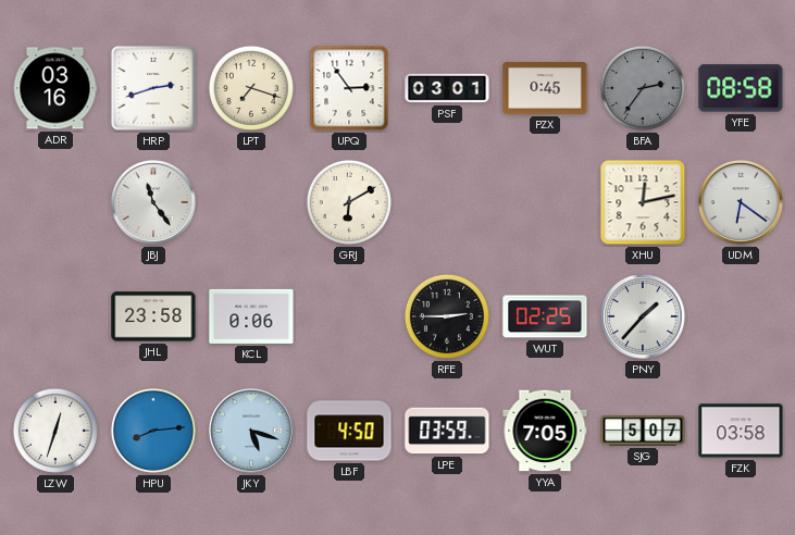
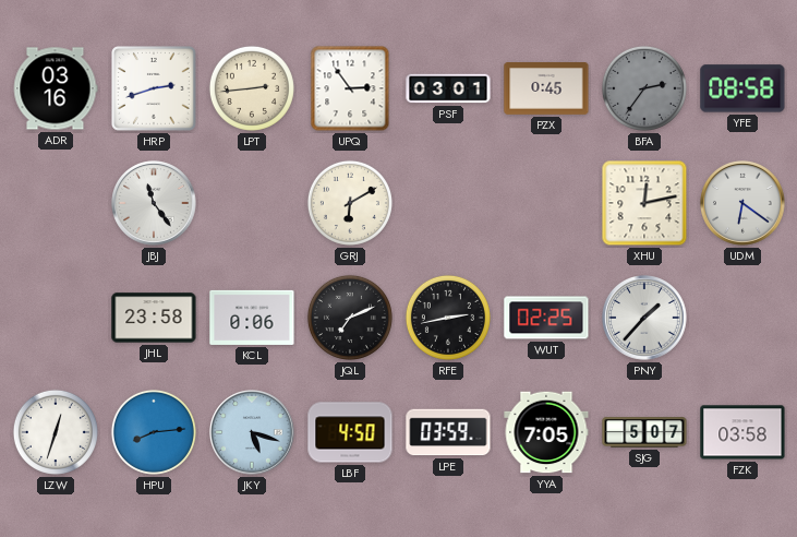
LPT: 7:18 -> 2:44 (252, 88)
JQL: none -> 7:11 (350, 318)
RFE: 2:45 -> 2:43 (448, 318)
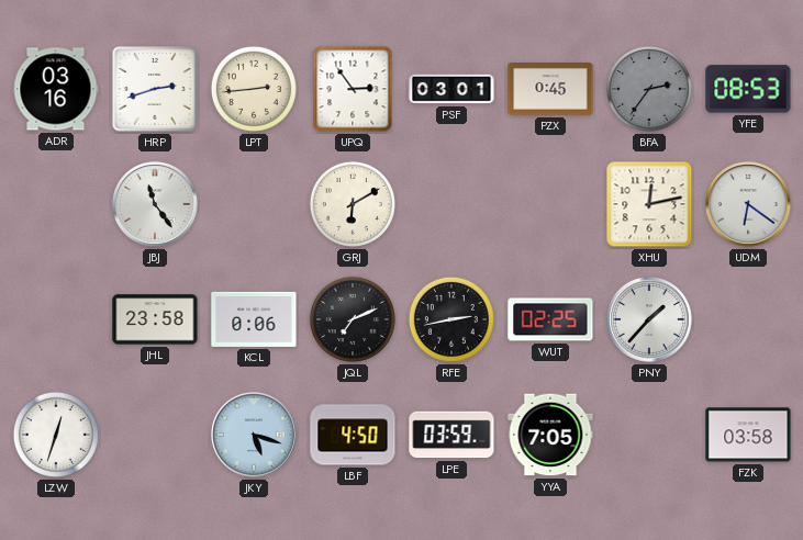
YFE: 08:58 -> 08:53 (748, 89)
HPU: 8:14 -> none (154, 432)
SJG: 5:07 -> none (644, 432)
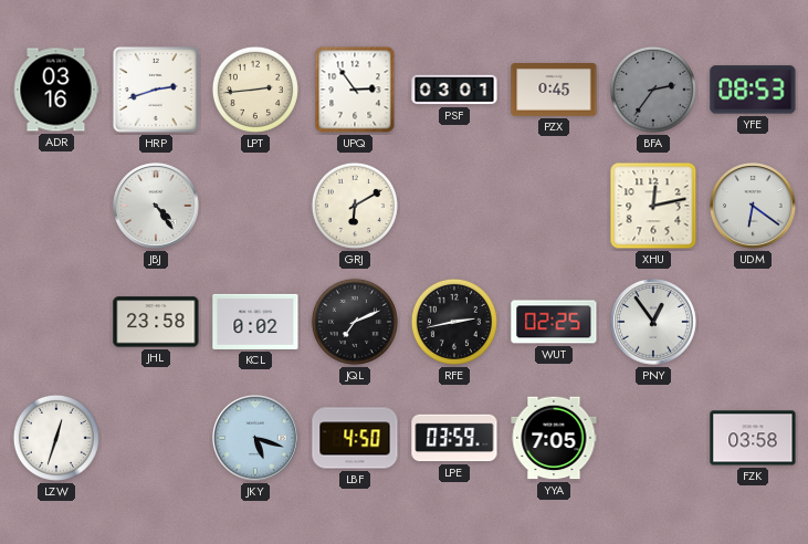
JBJ: 11:24 -> 4:24 (156, 206)
KCL: 0:06 -> 0:02 (255, 322)
PNY: 1:37 -> 12:54 (653, 322)
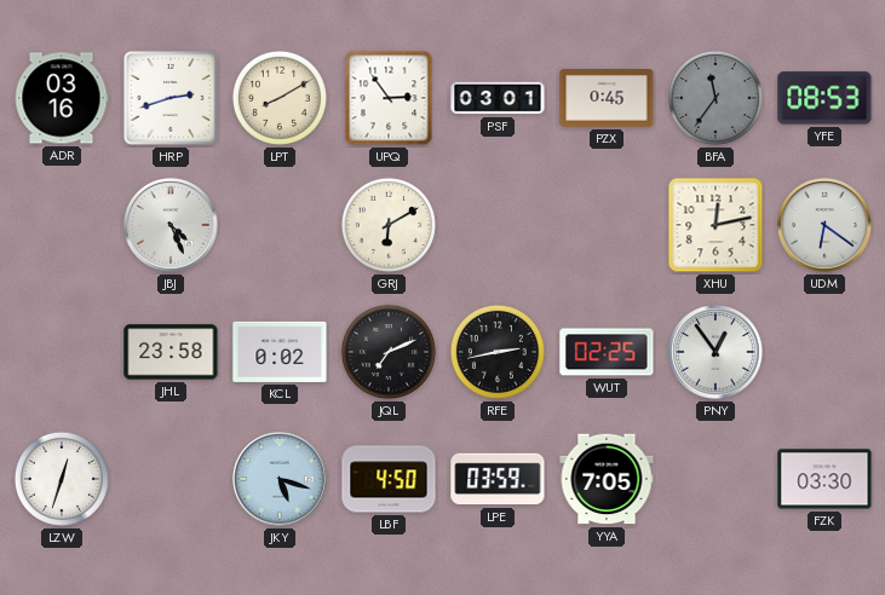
LPT: 2:44 -> 8:10 (280, 98)
BFA: 2:36 -> 11:36 (716, 98)
JBJ: 4:24 -> 4:26 (171, 225)
FZK: 03:58 -> 03:30 (824, 479)
